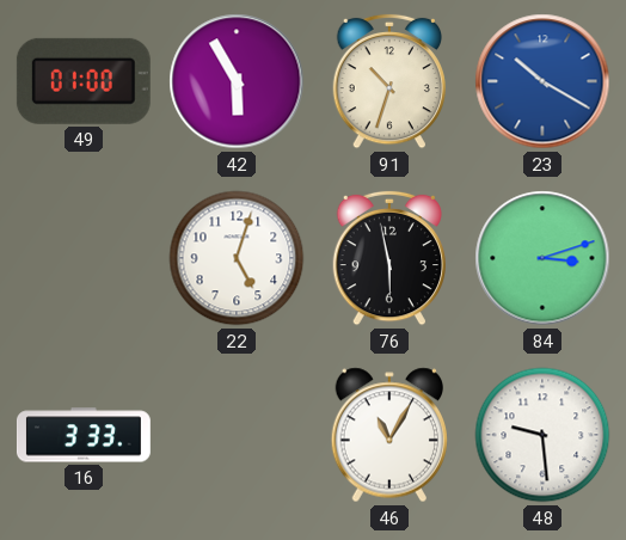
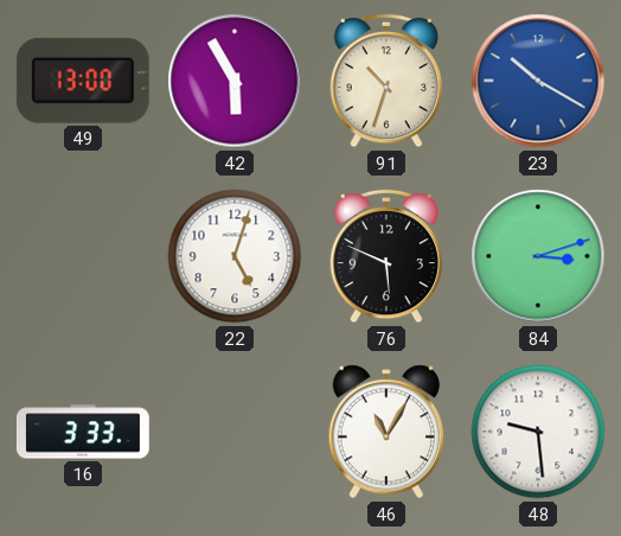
49: 01:00 -> 13:00 (83, 81)
76: 5:58 -> 5:49 (385, 256)
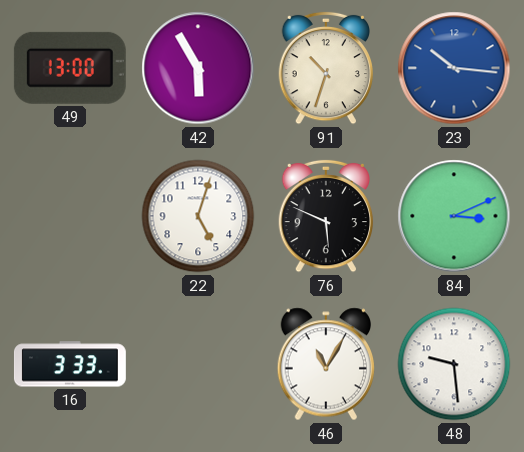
23: 10:20 -> 10:16 (454, 68)
84: 3:12 -> 3:11 (454, 216)
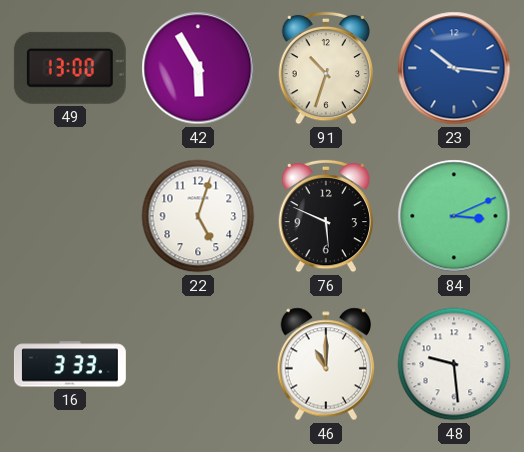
46: 11:05 -> 11:00 (325, 364)
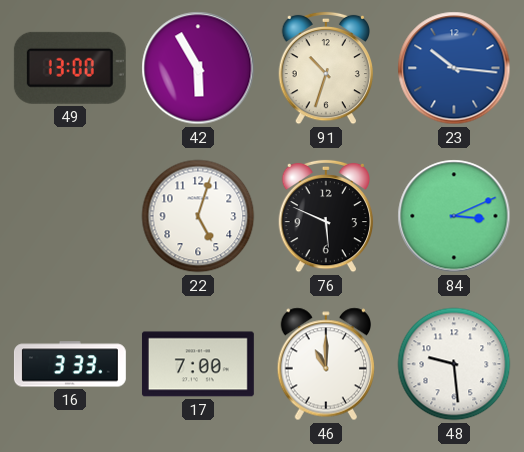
17: none -> 7:00 (198, 364)
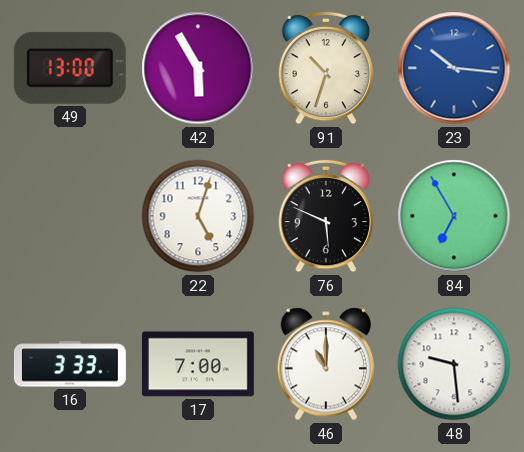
84: 3:11 -> 6:55 (454, 216)
